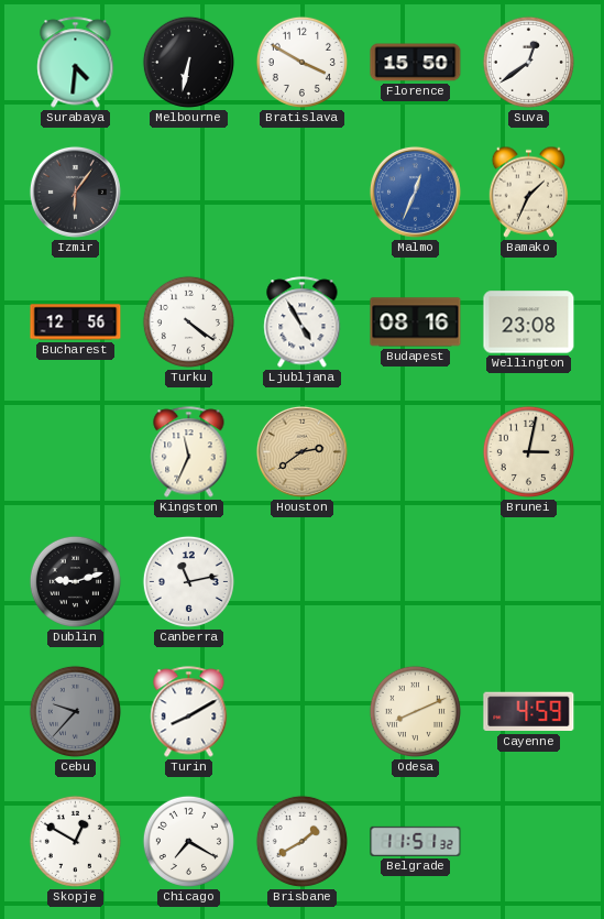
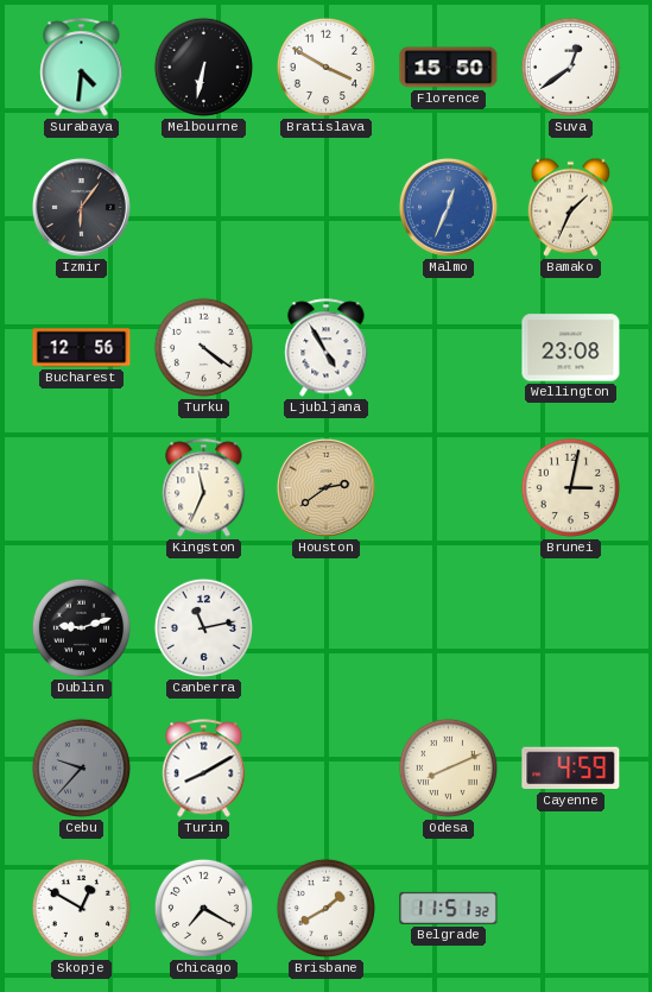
Budapest: 08:16 -> none (416, 322)
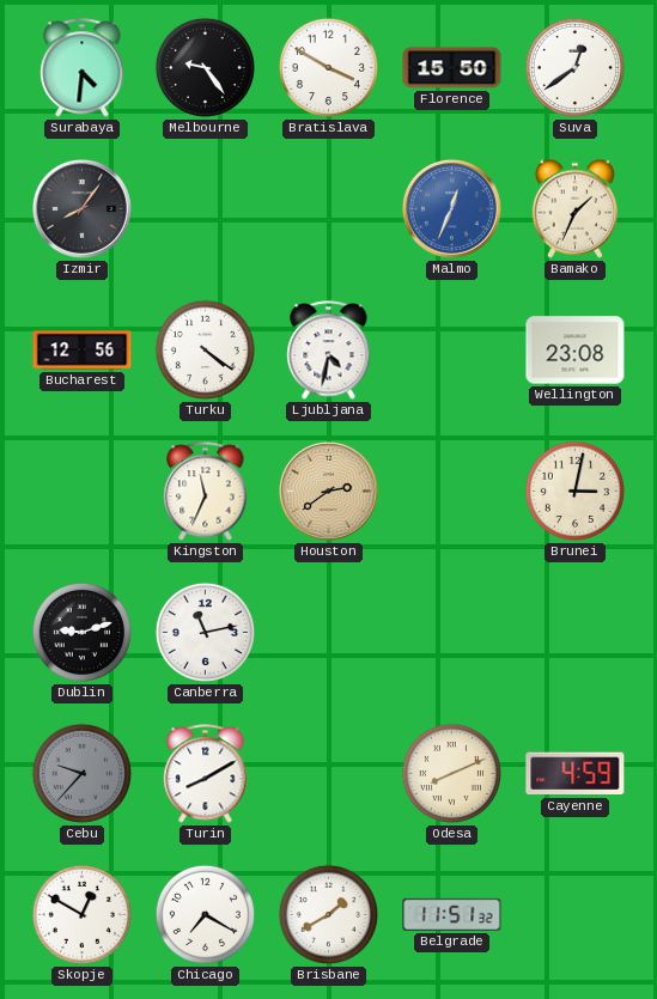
Melbourne: 6:32 -> 9:24 (205, 67)
Izmir: 6:06 -> 8:06 (81, 208)
Ljubljana: 4:55 -> 4:32 (329, 351)
